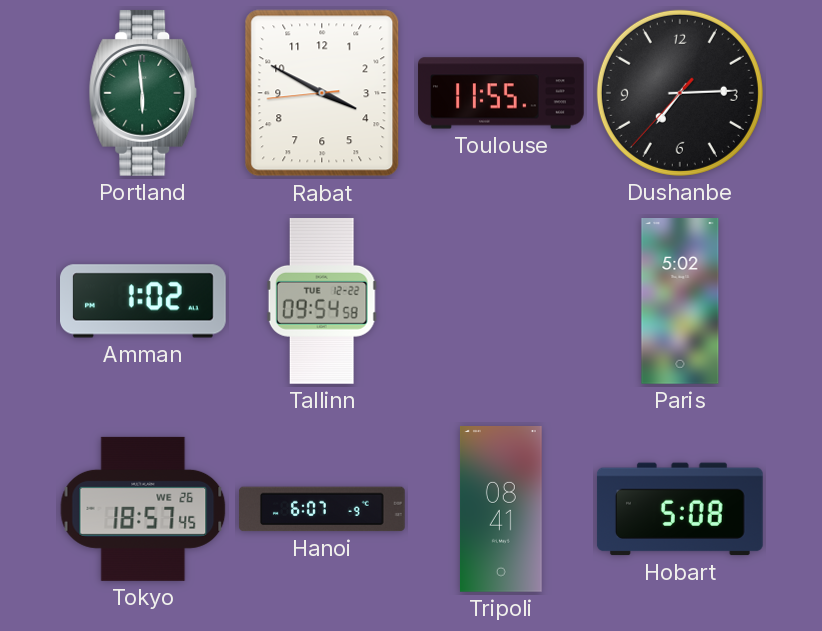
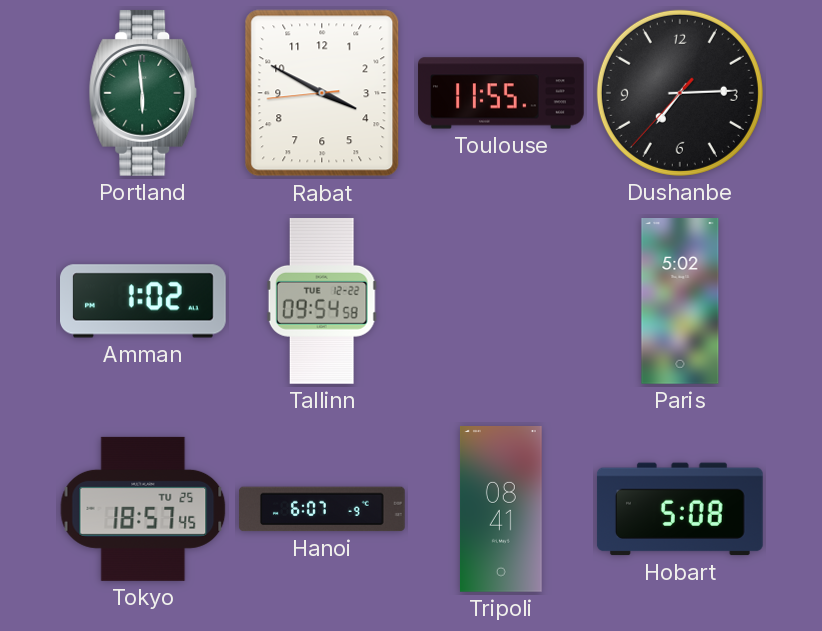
Tokyo date: WE 26 -> TU 25 (143, 509)
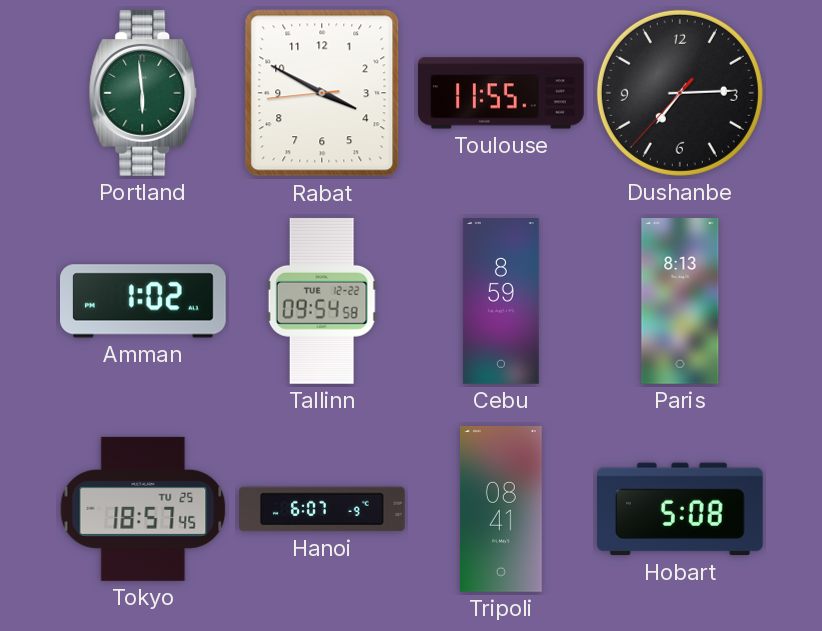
Cebu: none -> 8:59 (501, 301)
Paris: 5:02 -> 8:13 (680, 301)
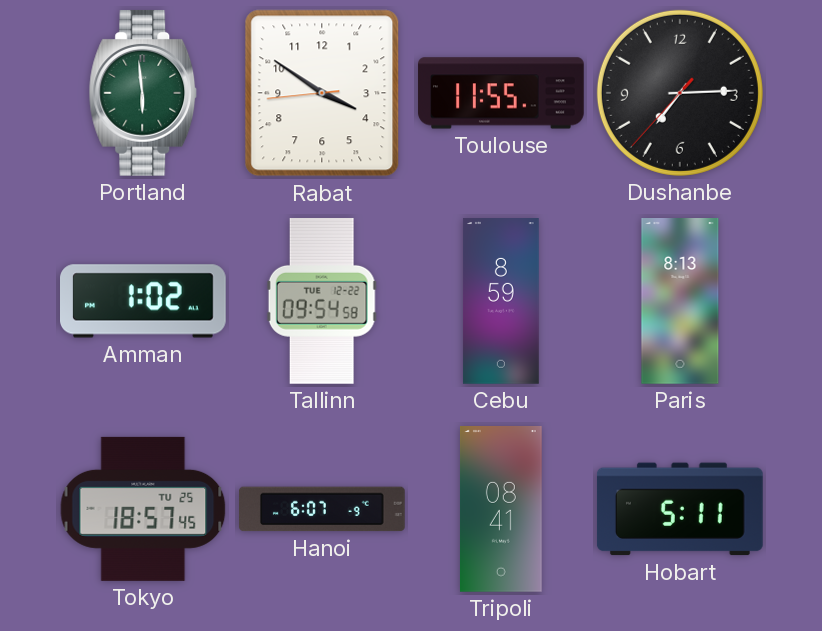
Rabat: 3:49 -> 3:50 (322, 93)
Hobart: 5:08 -> 5:11 (680, 509)
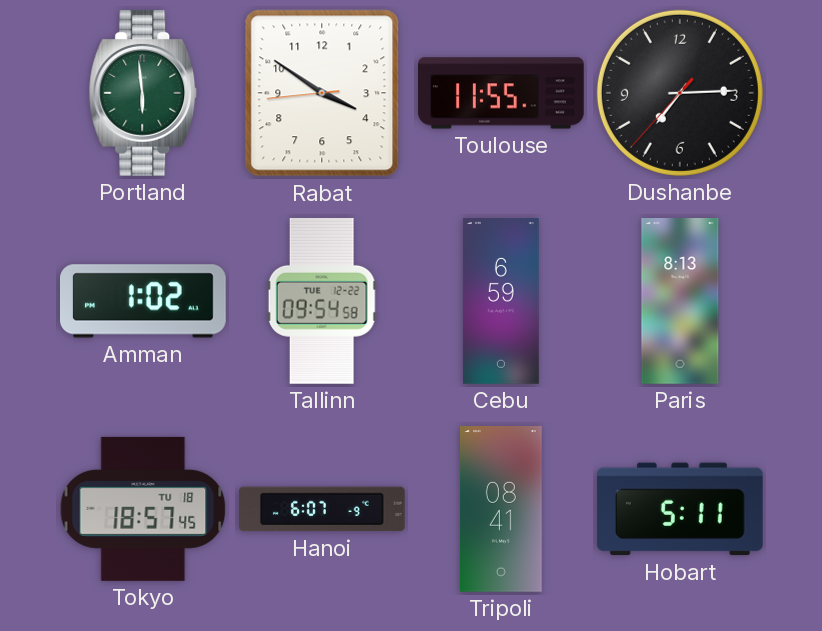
Cebu: 8:59 -> 6:59 (501, 301)
Tokyo date: TU 25 -> TU 18 (143, 509)
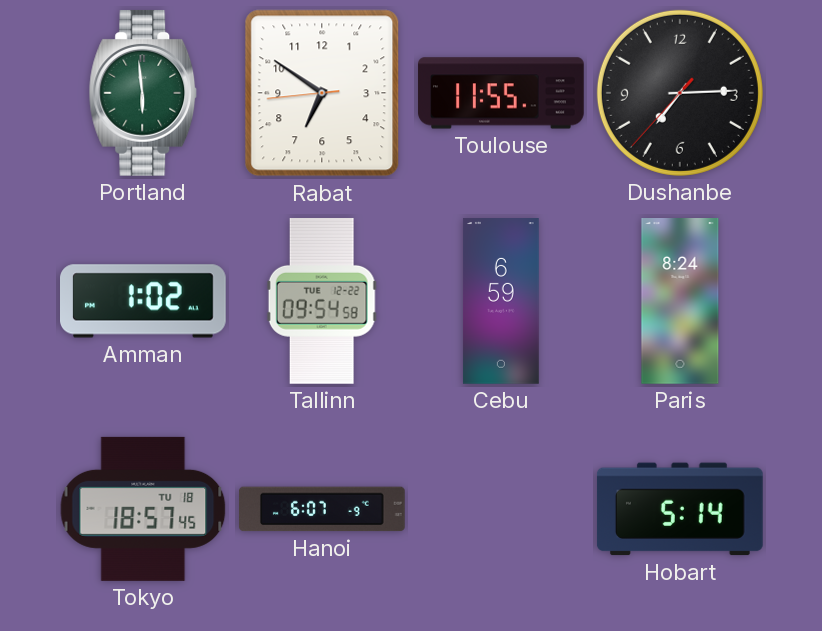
Rabat: 3:50 -> 6:50 (322, 93)
Paris: 8:13 -> 8:24 (680, 301)
Tripoli: 08:41 -> none (501, 510)
Hobart: 5:11 -> 5:14 (680, 509)
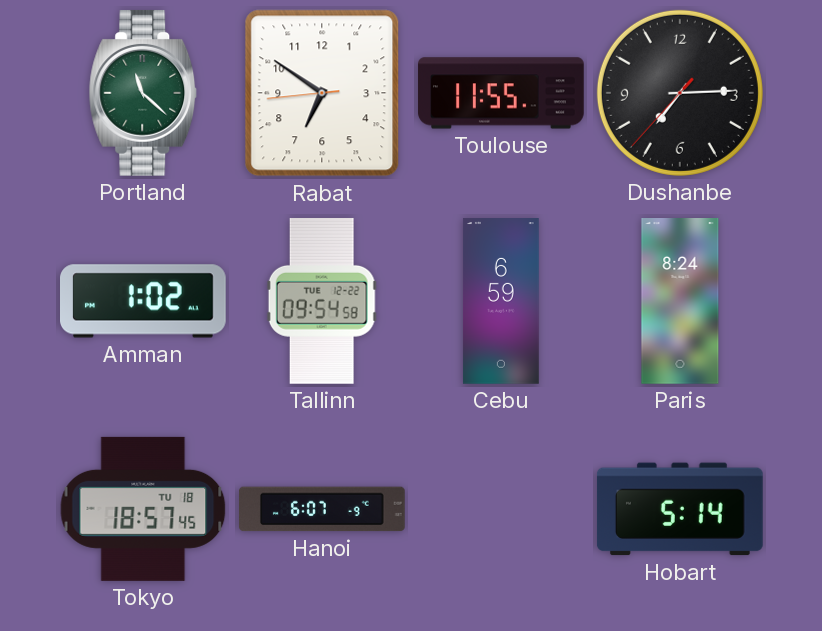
Portland: 5:59 -> 11:22 (143, 93)
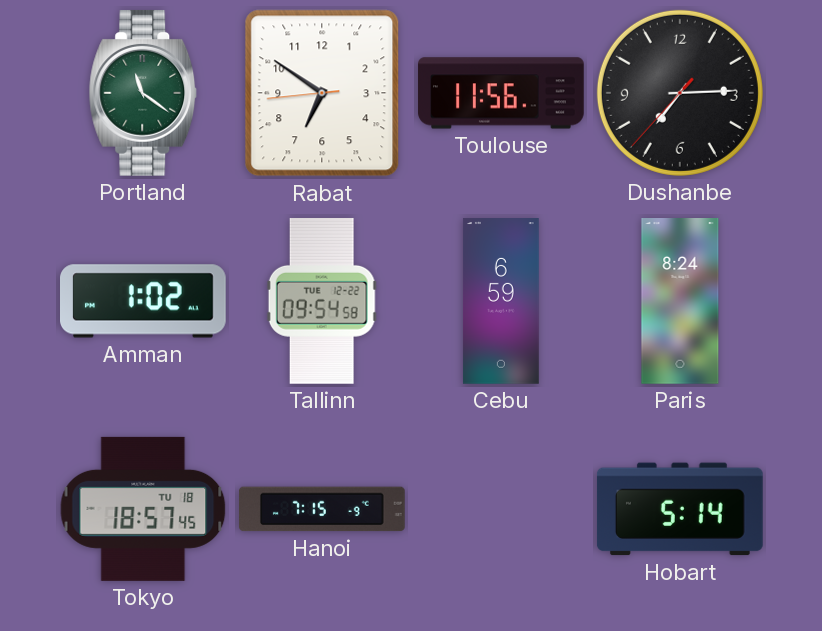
Portland: 11:22 -> 11:21 (143, 93)
Toulouse: 11:55 -> 11:56 (501, 93)
Hanoi: 6:07 -> 7:15 (323, 509)
